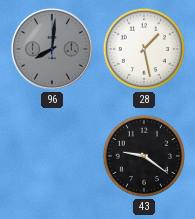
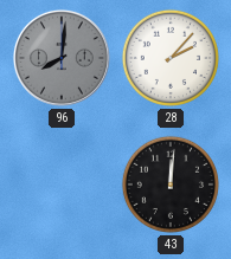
28: 1:28 -> 2:07 (171, 58)
43: 9:21 -> 12:01 (171, 184)
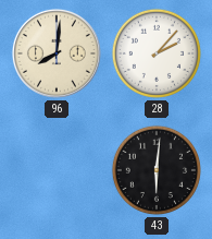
96 dial: grey -> cream (57, 53)
43: 12:01 -> 6:01 (157, 170)
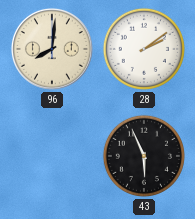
28: 2:07 -> 2:09 (144, 49)
43: 6:01 -> 5:56 (144, 156)
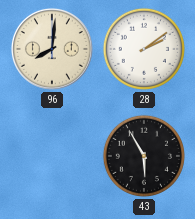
43: 5:56 -> 5:55 (144, 156)
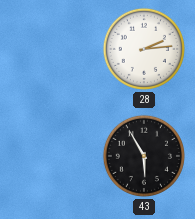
96: 8:01 -> none (52, 49)
28: 2:09 -> 2:14 (144, 49)
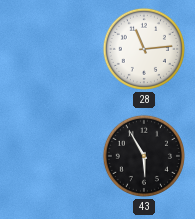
28: 2:14 -> 11:14 (144, 49)
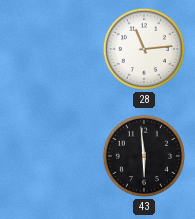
43: 5:55 -> 5:59 (144, 156)
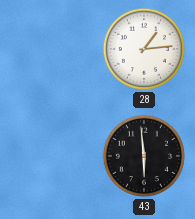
28: 11:14 -> 1:14 (144, 49)
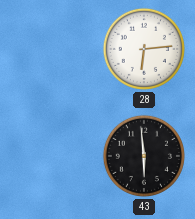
28: 1:14 -> 6:14 (144, 49)
